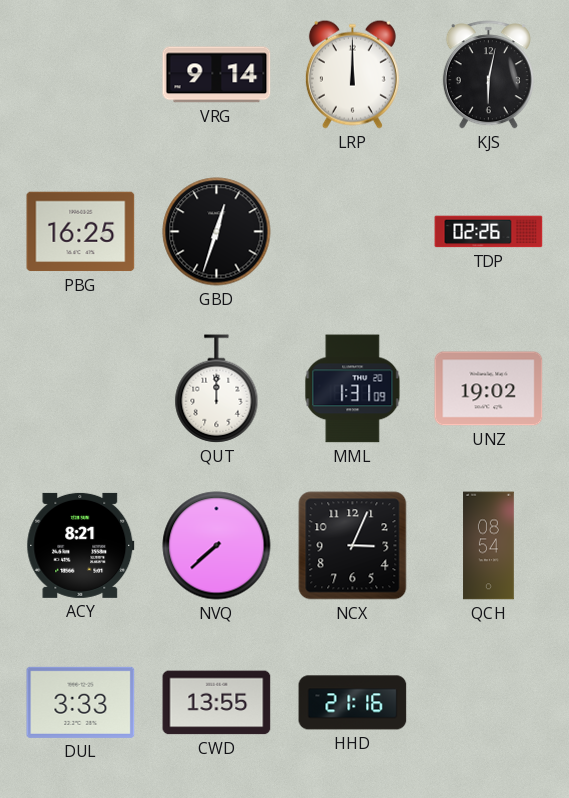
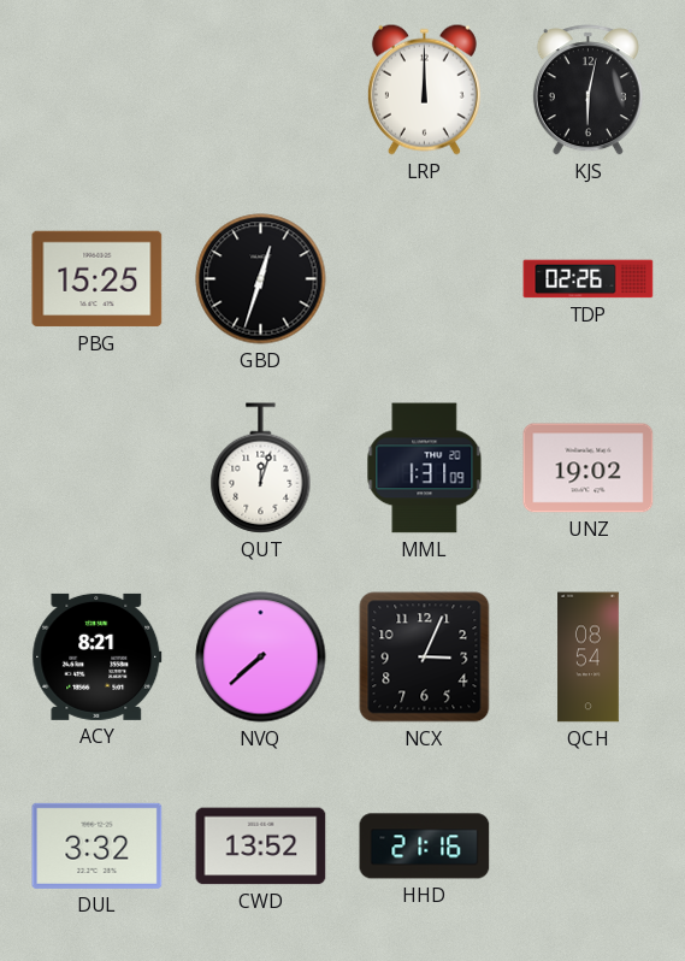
VRG: 9:14 -> none (217, 75)
PBG: 16:25 -> 15:25 (98, 279)
QUT: 12:00 -> 12:03 (261, 468)
DUL: 3:33 -> 3:32 (98, 845)
CWD: 13:55 -> 13:52 (261, 847)
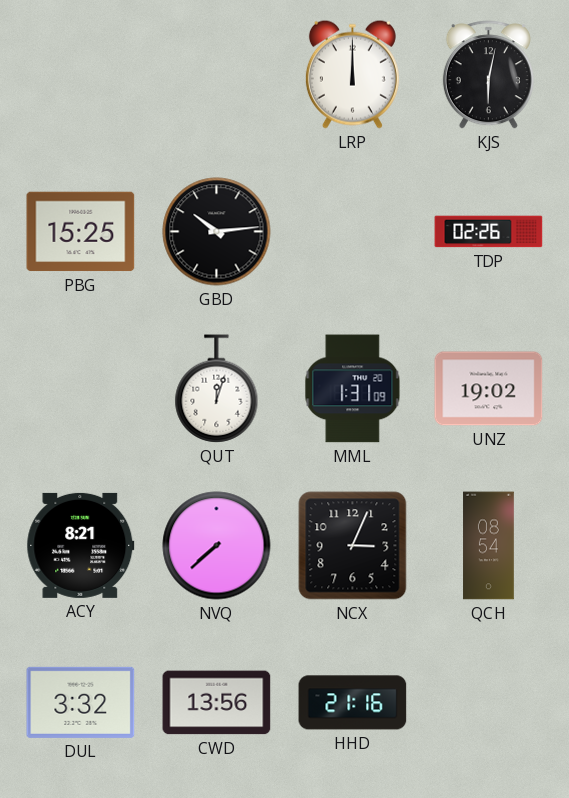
GBD: 12:33 -> 10:14 (217, 232)
CWD: 13:52 -> 13:56 (217, 703)
